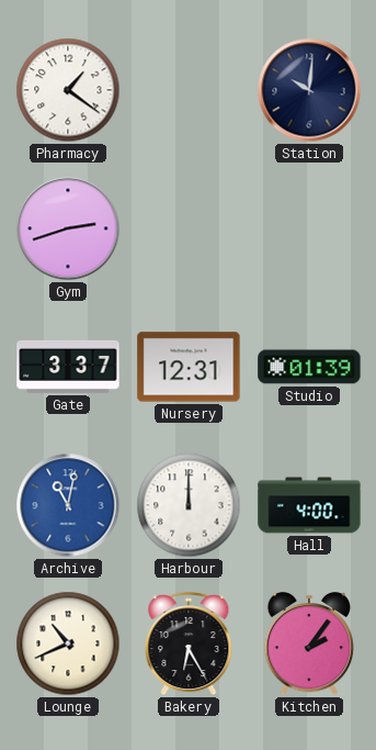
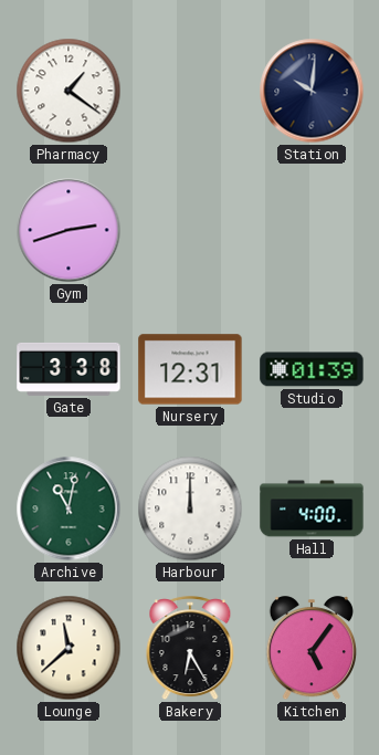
Gate: 3:37 -> 3:38 (69, 369)
Archive dial: blue -> green (69, 508)
Lounge: 10:41 -> 11:38 (69, 648)
Kitchen: 2:06 -> 5:06 (310, 649)
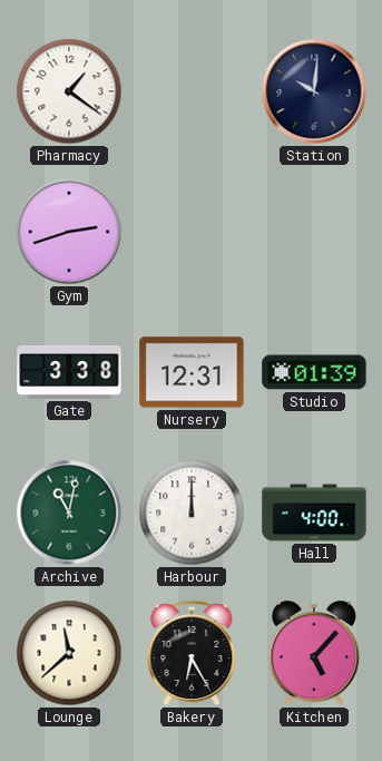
Kitchen: 5:06 -> 5:07 (313, 654)
